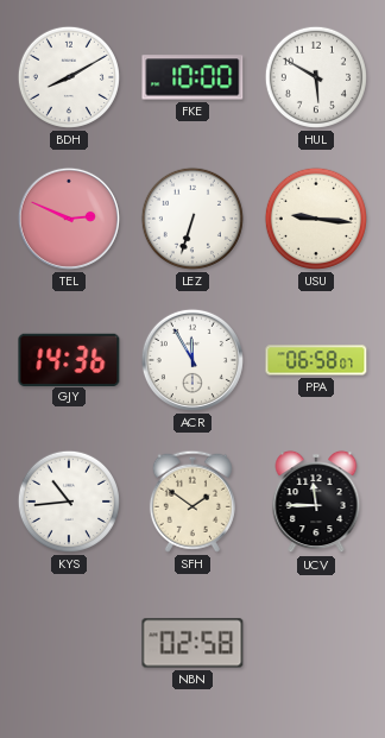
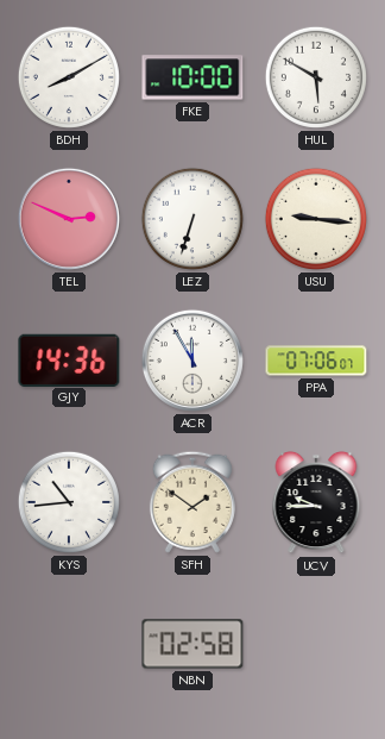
PPA: 06:58 -> 07:06 (316, 361)
UCV: 11:45 -> 9:45 (316, 502)
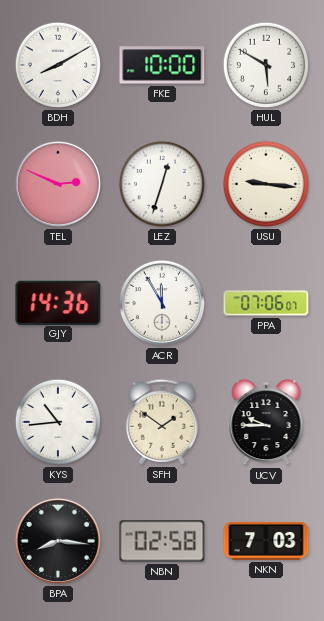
LEZ: 6:33 -> 12:33 (162, 184)
BPA: none -> 8:16 (58, 541)
NKN: none -> 7:03 (266, 541)
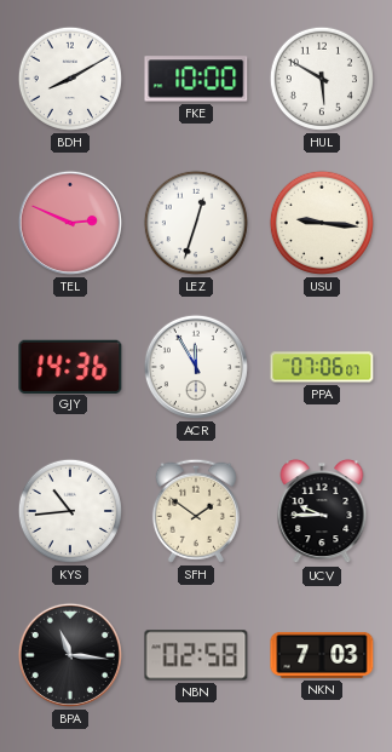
BPA: 8:16 -> 11:16 (70, 655)
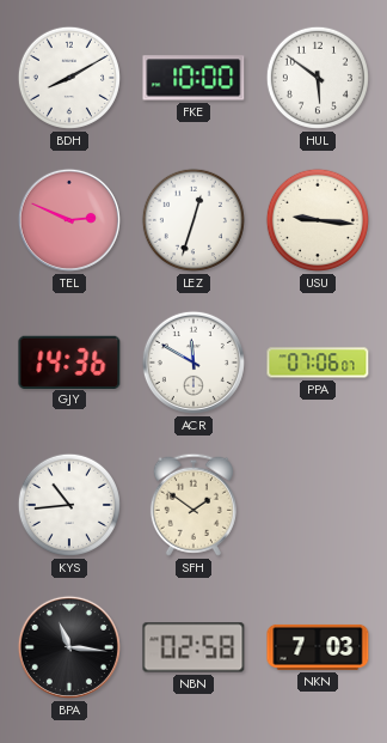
HUL: 5:50 -> 5:51 (318, 78)
ACR: 11:55 -> 11:50 (193, 363)
UCV: 9:45 -> none (322, 511)
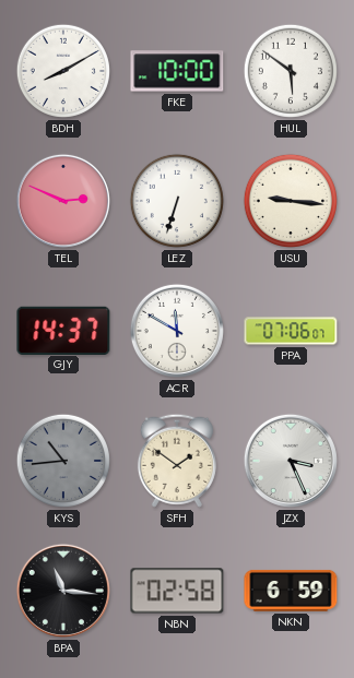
LEZ: 12:33 -> 6:33 (177, 201)
GJY: 14:36 -> 14:37 (63, 330)
KYS dial: white -> grey (63, 461)
JZX: none -> 3:26 (291, 461)
NKN: 7:03 -> 6:59 (291, 591)
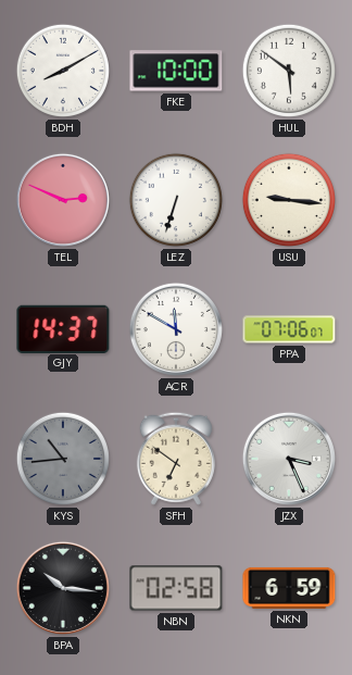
SFH: 1:51 -> 6:51 (176, 459)
BPA: 11:16 -> 10:16 (63, 588)
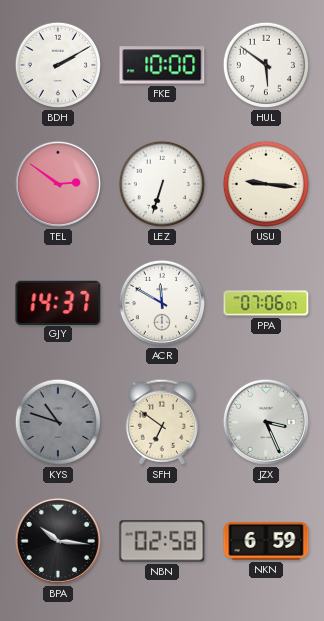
BDH: 8:10 -> 2:10 (58, 65)
TEL: 2:49 -> 2:51 (58, 184)
KYS: 10:44 -> 10:48 (58, 422)
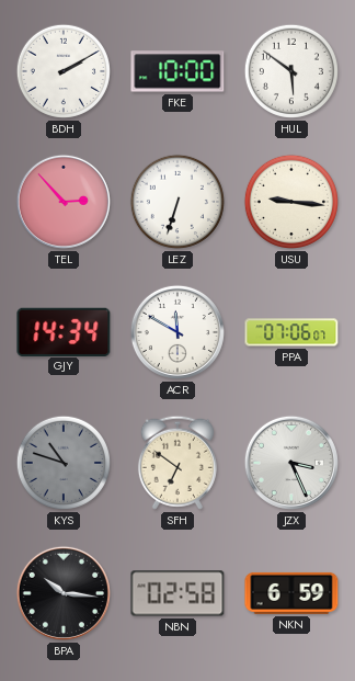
TEL: 2:51 -> 2:53 (64, 202)
GJY: 14:37 -> 14:34 (64, 331)
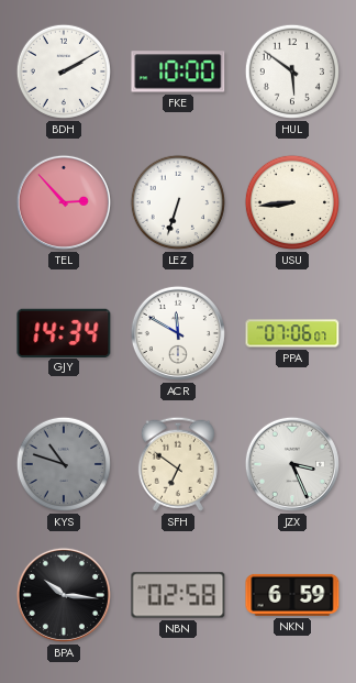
USU: 9:16 -> 8:44 (292, 202)
